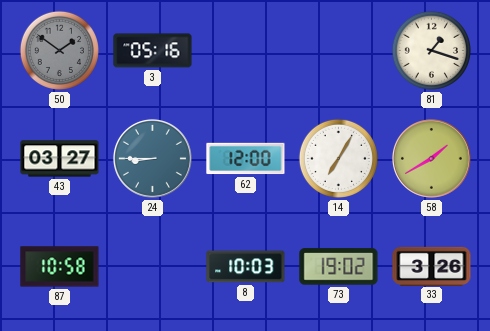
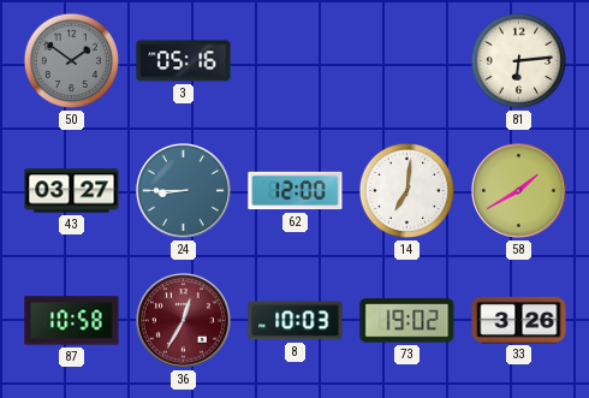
81: 1:18 -> 6:14 (518, 60)
14: 7:05 -> 7:01 (406, 190)
36: none -> 12:35 (183, 320)
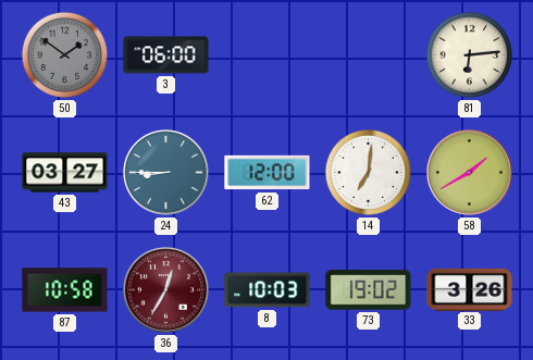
3: 05:16 -> 06:00 (166, 55)
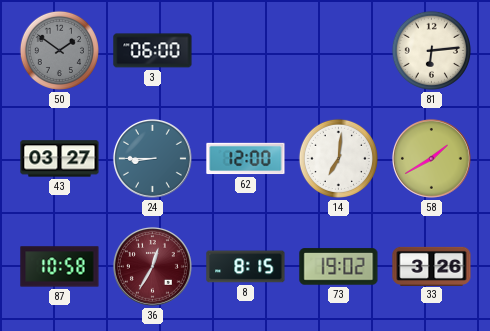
8: 10:03 -> 8:15 (246, 267)
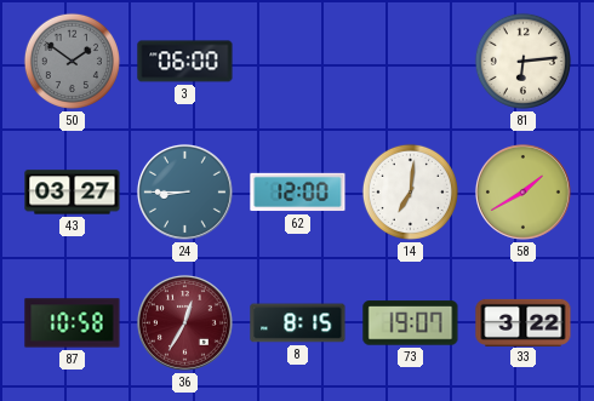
73: 19:02 -> 19:07 (411, 323)
33: 3:26 -> 3:22 (524, 322)
